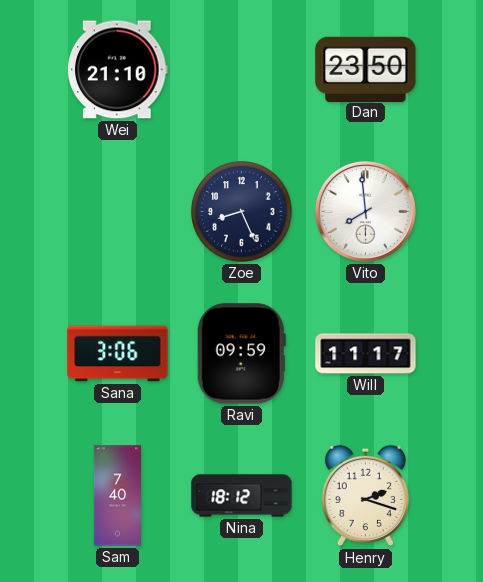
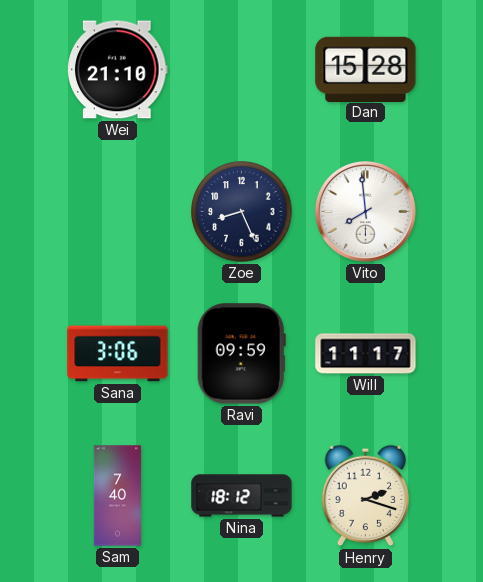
Dan: 23:50 -> 15:28 (366, 69)
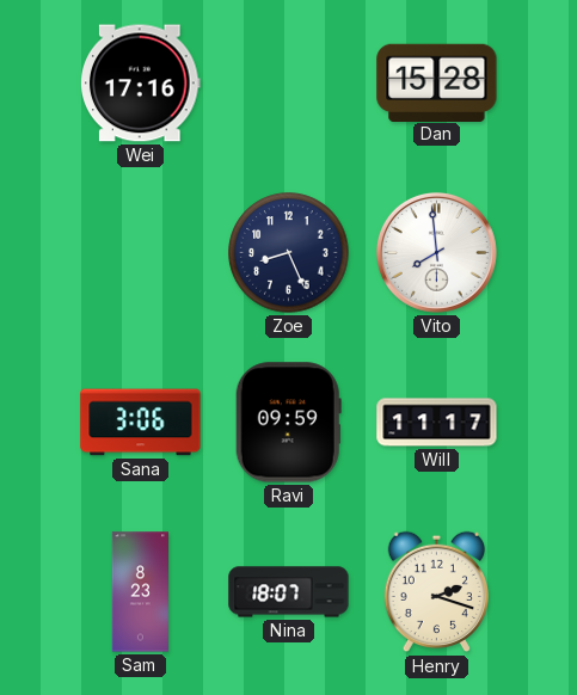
Wei: 21:10 -> 17:16 (141, 84)
Sam: 7:40 -> 8:23 (141, 592)
Nina: 18:12 -> 18:07 (289, 592)
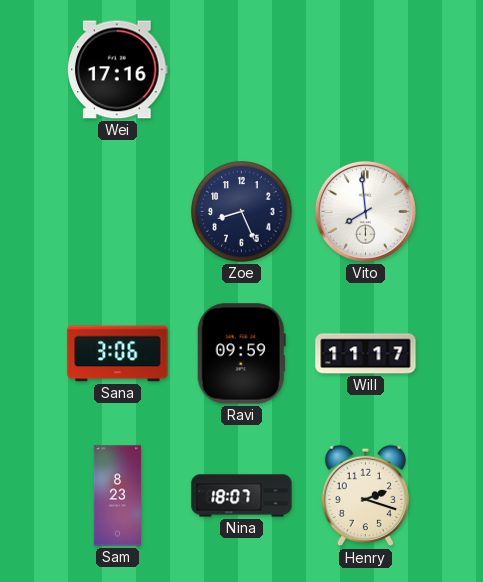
Dan: 15:28 -> none (437, 82)
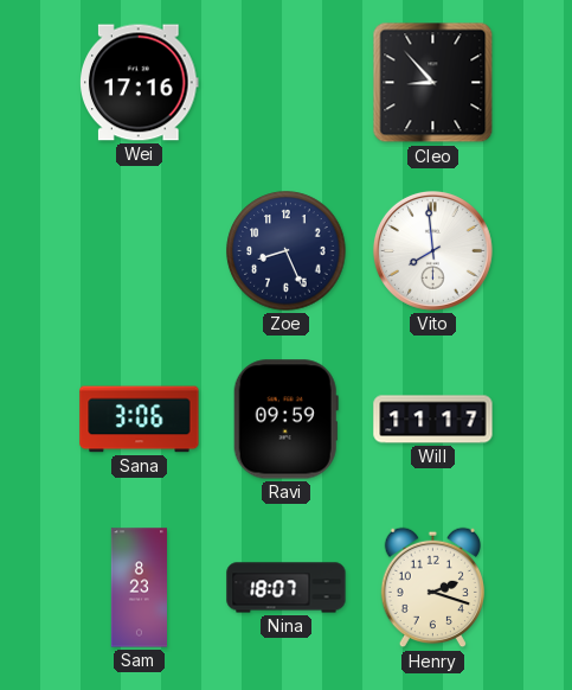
Cleo: none -> 8:53 (433, 83)
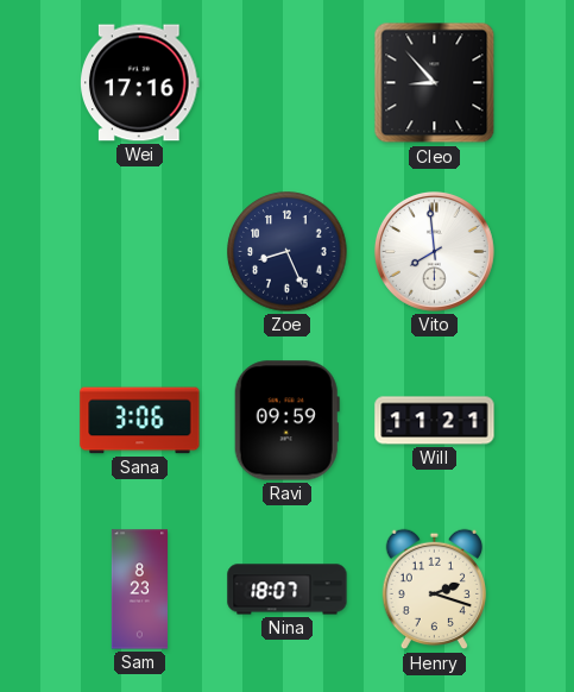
Will: 11:17 -> 11:21 (435, 421)
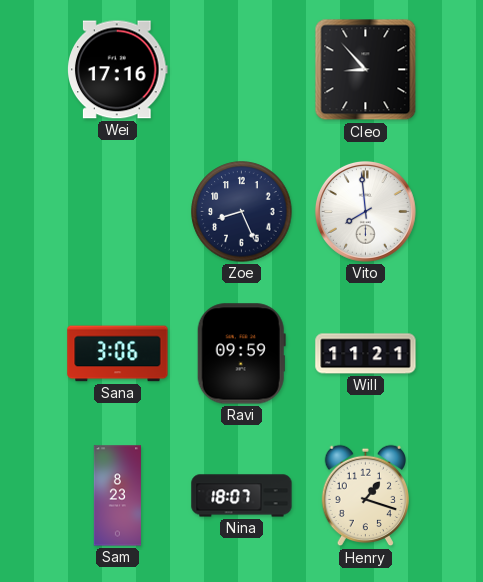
Henry: 2:18 -> 1:18 (365, 496)
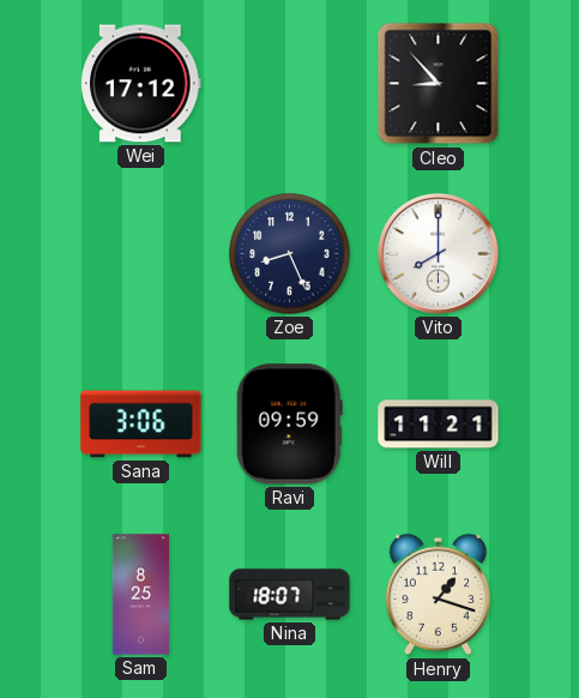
Wei: 17:16 -> 17:12 (141, 84)
Vito: 7:59 -> 8:00 (438, 253)
Sam: 8:23 -> 8:25 (141, 595)
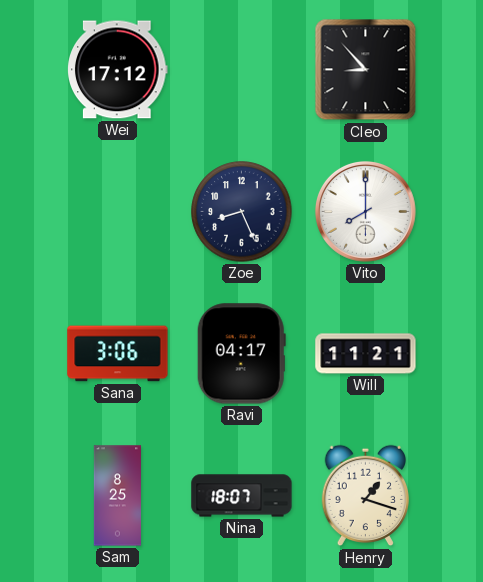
Ravi: 09:59 -> 04:17 (241, 354)
